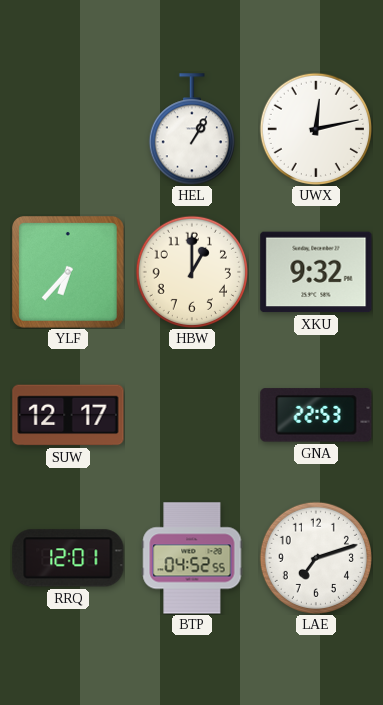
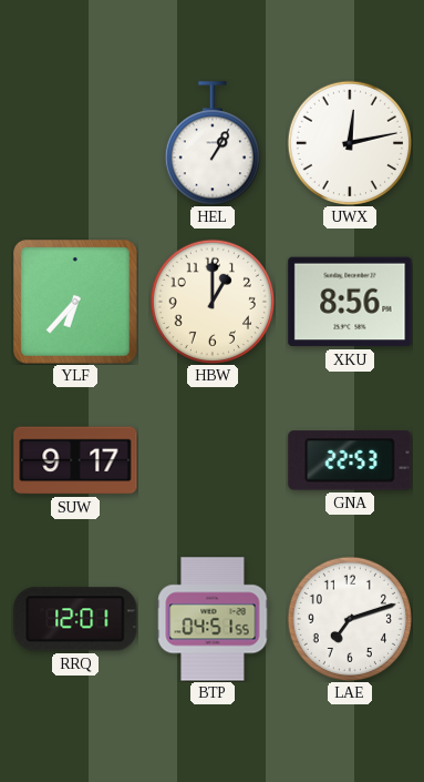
XKU: 9:32 -> 8:56 (350, 302)
SUW: 12:17 -> 9:17 (75, 460)
BTP: 04:52 -> 04:51 (213, 619)
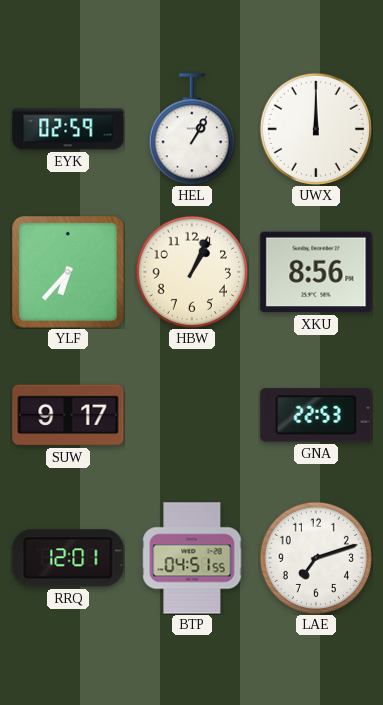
EYK: none -> 02:59 (68, 129)
UWX: 12:13 -> 12:00 (316, 129)
HBW: 1:00 -> 1:04 (192, 272)
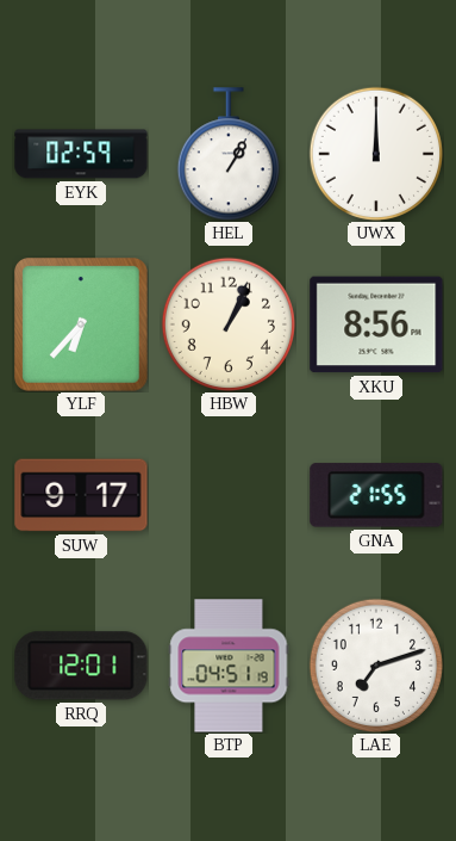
GNA: 22:53 -> 21:55 (376, 495)
BTP: 04:51:55 -> 04:51:19 (229, 666)
